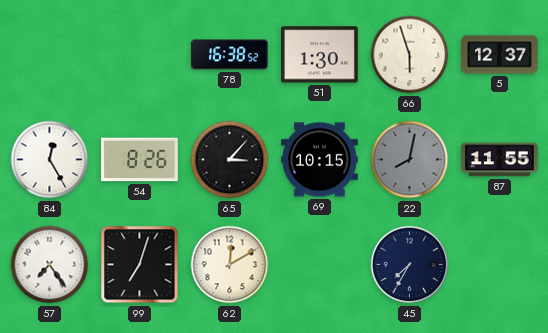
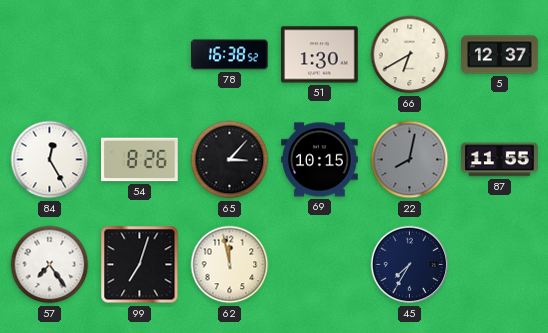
66: 5:57 -> 6:40 (410, 55)
62: 12:10 -> 11:58 (230, 265)
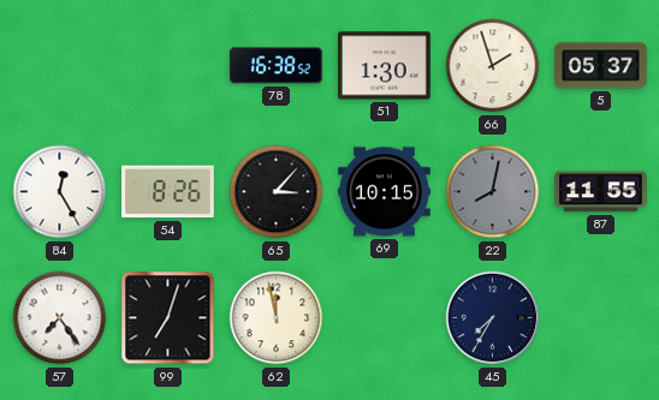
66: 6:40 -> 1:57 (493, 66)
5: 12:37 -> 05:37 (601, 66)
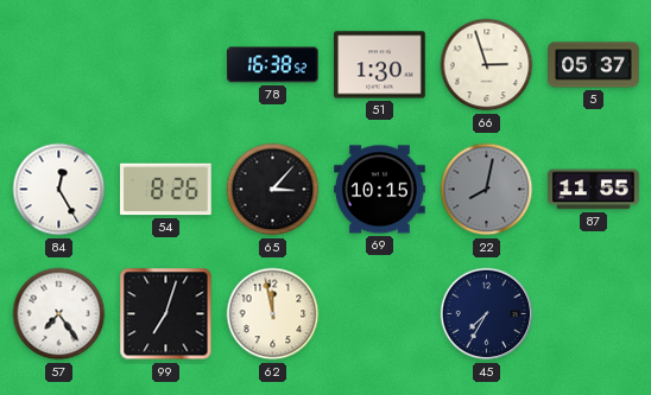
66: 1:57 -> 2:57 (487, 65)
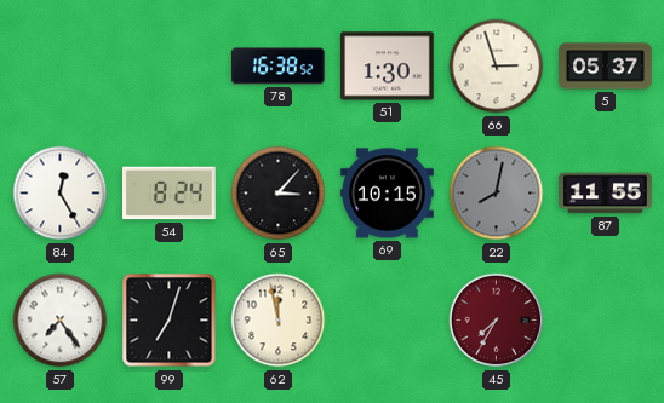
54: 8:26 -> 8:24 (170, 194)
45 dial: navy -> burgundy (497, 321)
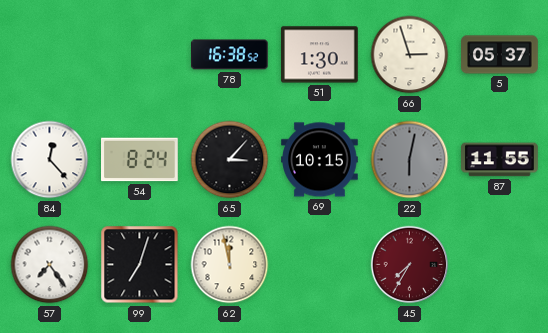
84: 12:25 -> 12:23 (50, 160)
22: 8:02 -> 6:02 (410, 160)
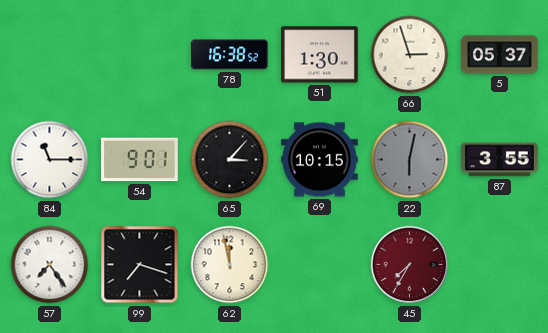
84: 12:23 -> 11:15 (50, 160)
54: 8:24 -> 9:01 (140, 160)
87: 11:55 -> 3:55 (500, 160)
99: 7:03 -> 7:18 (140, 265)
